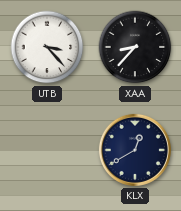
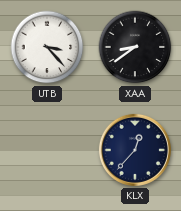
XAA: 8:37 -> 8:39 (135, 47)
KLX: 12:40 -> 12:37 (135, 150)
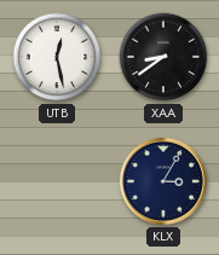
UTB: 3:23 -> 12:28 (57, 57)
KLX: 12:37 -> 3:05 (163, 181)
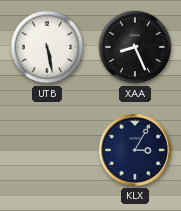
UTB: 12:28 -> 5:28 (47, 47)
XAA: 8:39 -> 8:26 (135, 47)
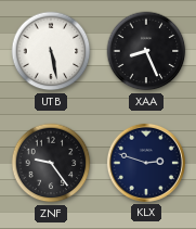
ZNF: none -> 9:24 (51, 163)
KLX: 3:05 -> 2:48 (146, 163)
